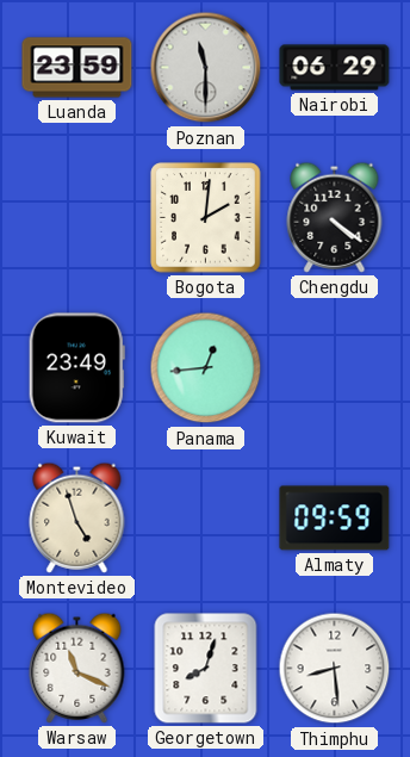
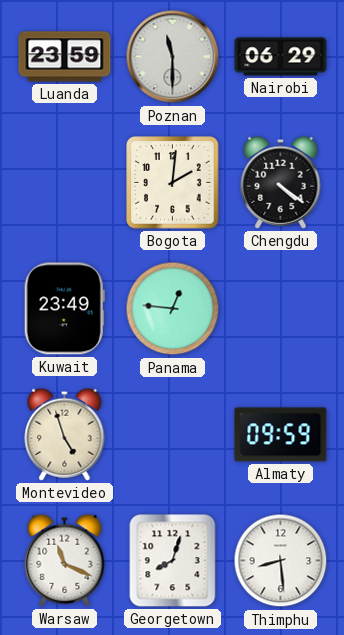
Panama: 12:44 -> 12:46 (173, 309)
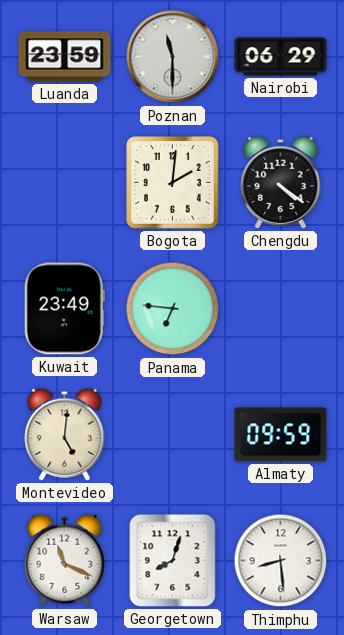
Panama: 12:46 -> 6:46 (173, 309)
Montevideo: 4:57 -> 5:01 (65, 434)
